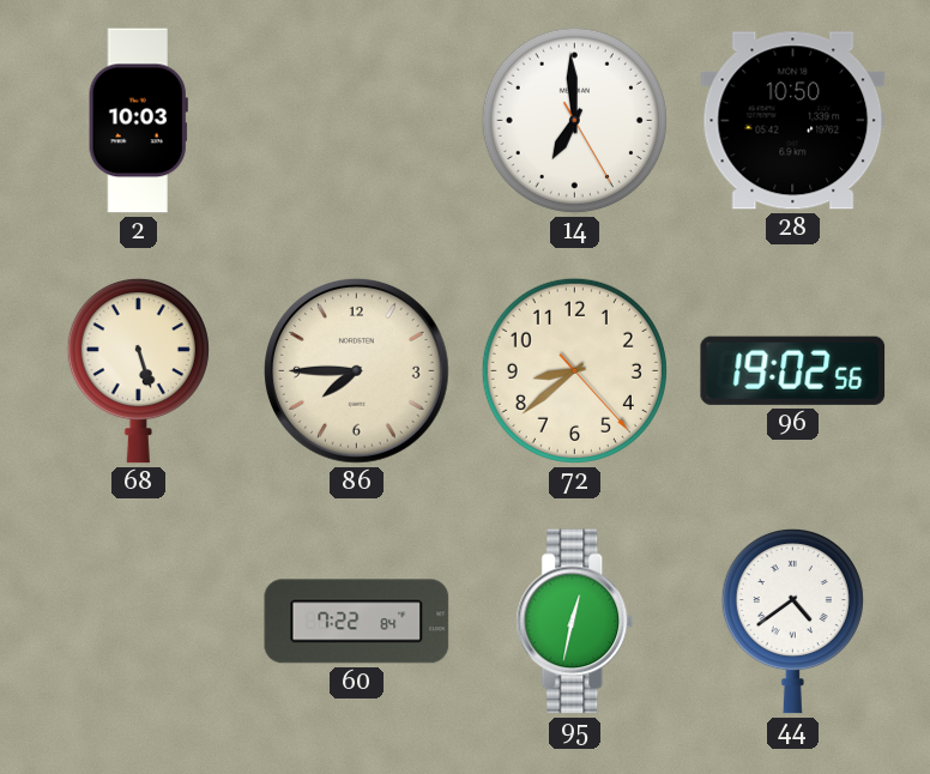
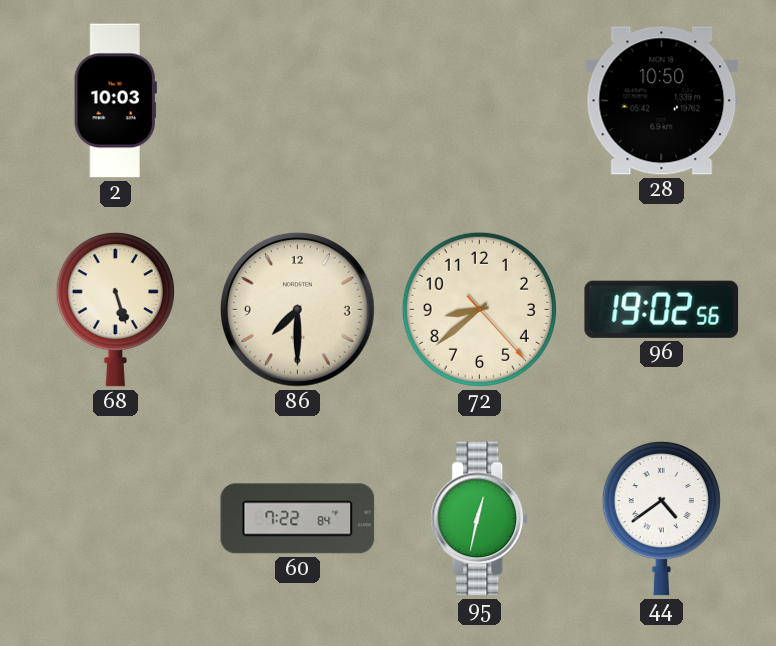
14: 6:59 -> none (574, 120)
86: 7:45 -> 7:30 (298, 310)
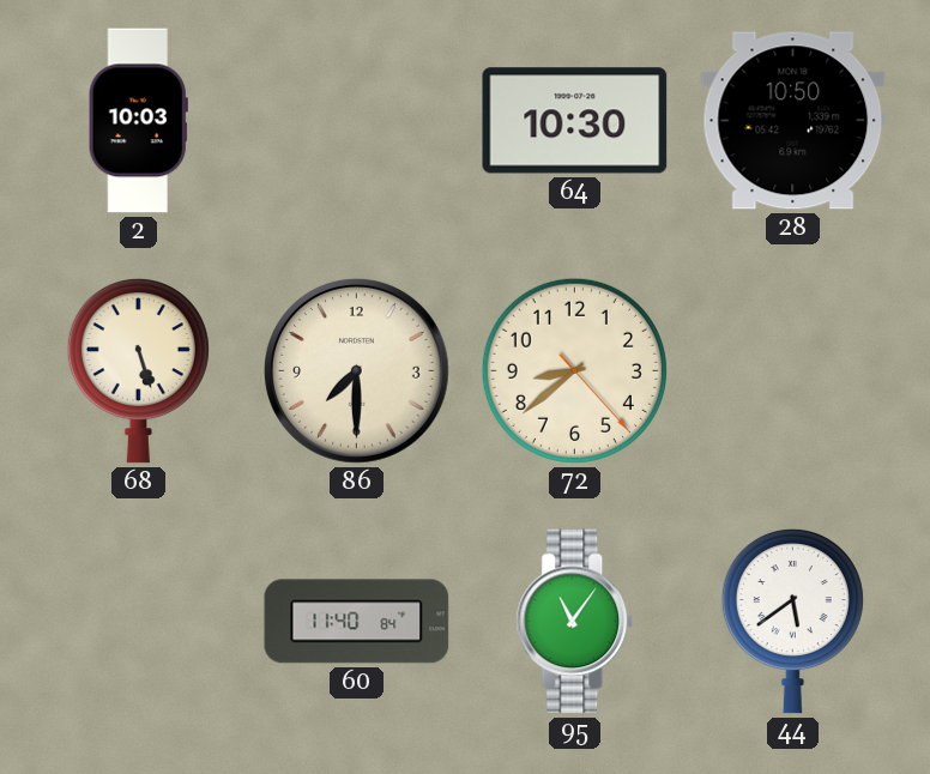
64: none -> 10:30 (575, 121)
96: 19:02 -> none (662, 309)
60: 7:22 -> 11:40 (357, 622)
95: 12:32 -> 11:06 (575, 622)
44: 4:39 -> 5:39 (792, 621)
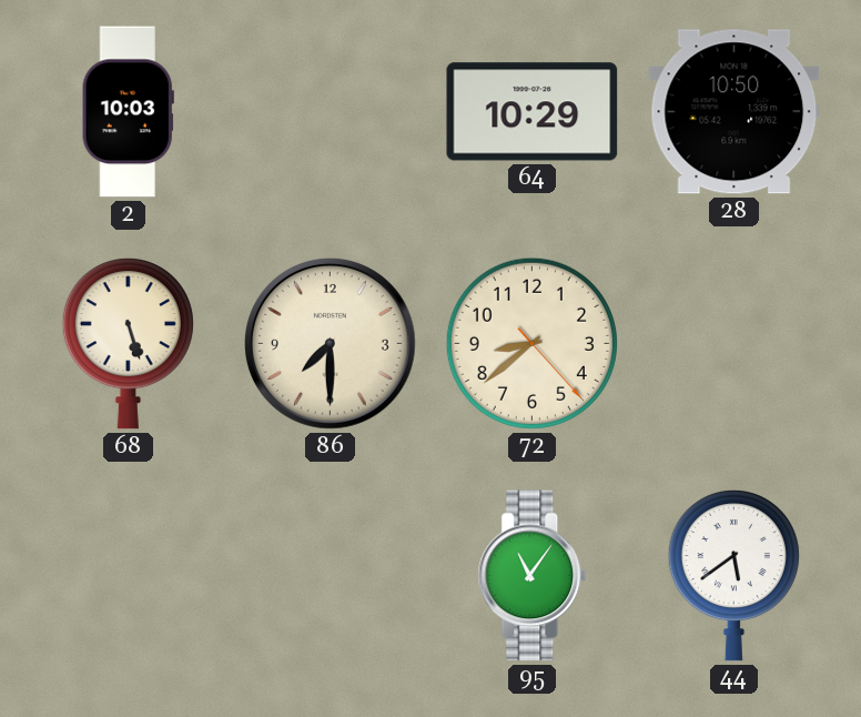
64: 10:30 -> 10:29 (533, 112)
60: 11:40 -> none (357, 622)
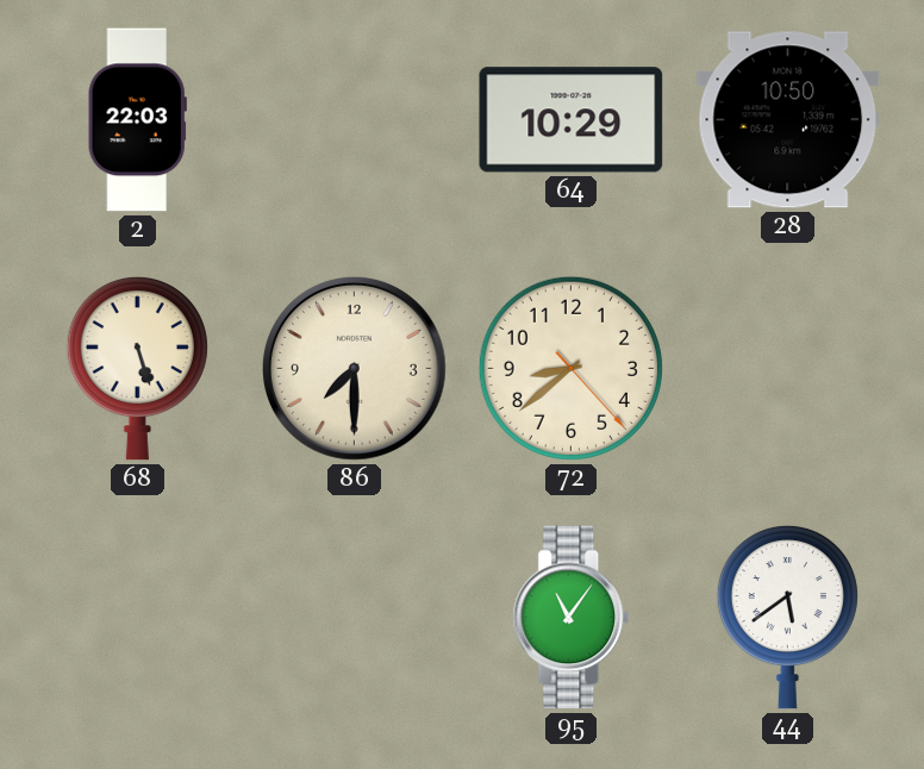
2: 10:03 -> 22:03 (137, 120)
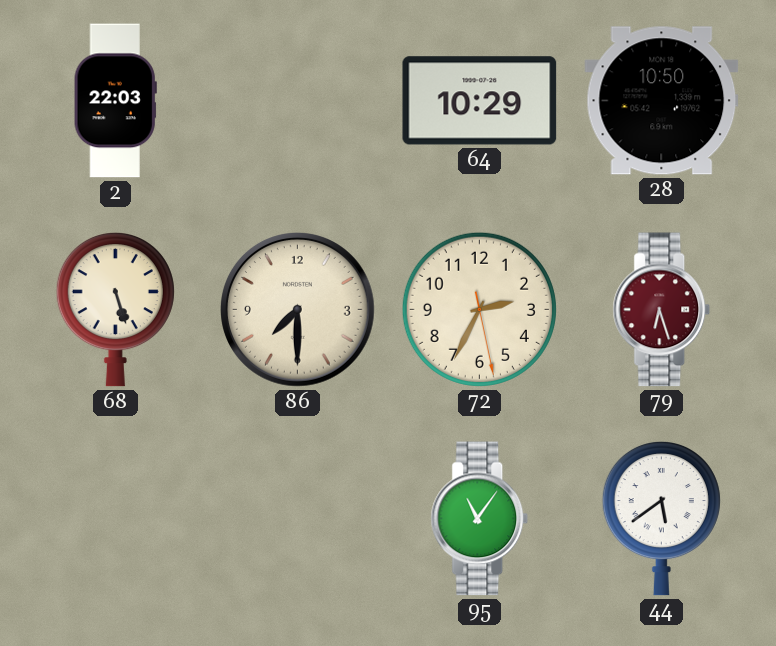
72: 8:38 -> 2:34 (479, 309)
79: none -> 6:27 (662, 310)
